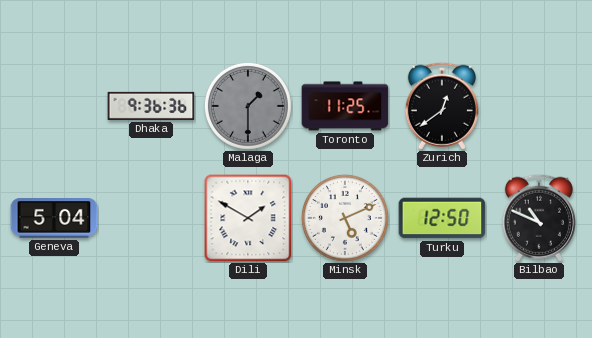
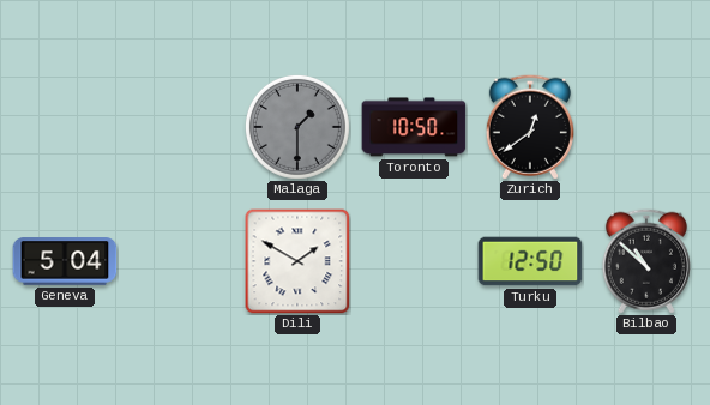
Dhaka: 9:36 -> none (151, 106)
Toronto: 11:25 -> 10:50 (414, 127)
Minsk: 5:11 -> none (345, 218)
Bilbao: 10:49 -> 10:52 (646, 261)
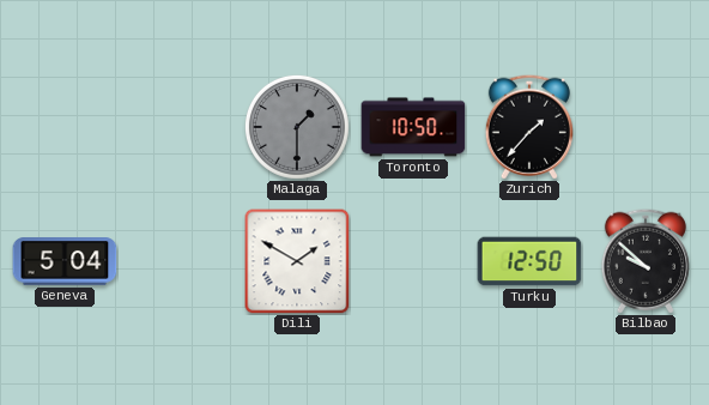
Zurich: 12:39 -> 1:37 (529, 127)
Bilbao: 10:52 -> 9:52 (646, 261)
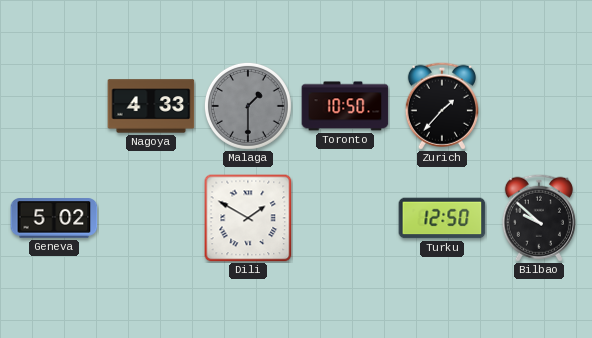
Nagoya: none -> 4:33 (151, 106)
Geneva: 5:04 -> 5:02 (54, 218)
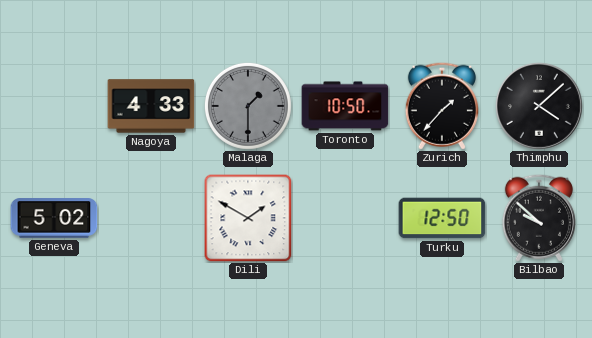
Thimphu: none -> 4:08 (540, 107)
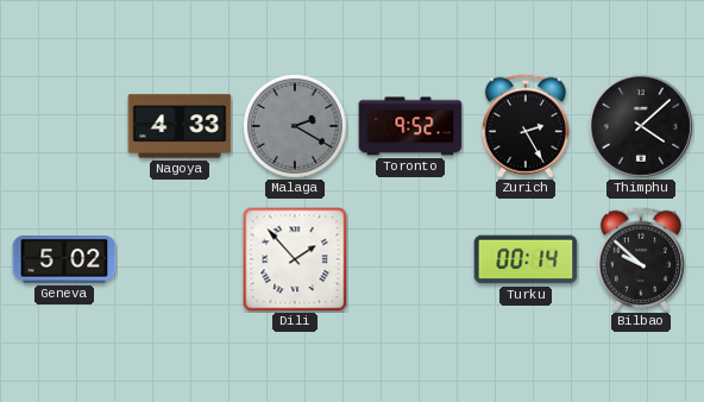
Malaga: 1:30 -> 2:20 (295, 126)
Toronto: 10:50 -> 9:52 (410, 126)
Zurich: 1:37 -> 2:25 (526, 126)
Dili: 1:50 -> 1:53 (295, 259)
Turku: 12:50 -> 00:14 (526, 259)
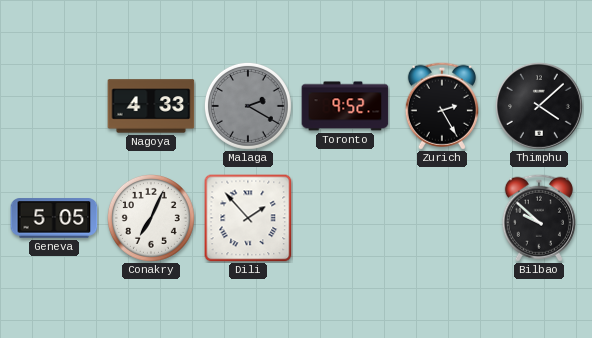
Geneva: 5:02 -> 5:05 (54, 218)
Conakry: none -> 7:04 (151, 218)
Turku: 00:14 -> none (526, 259)
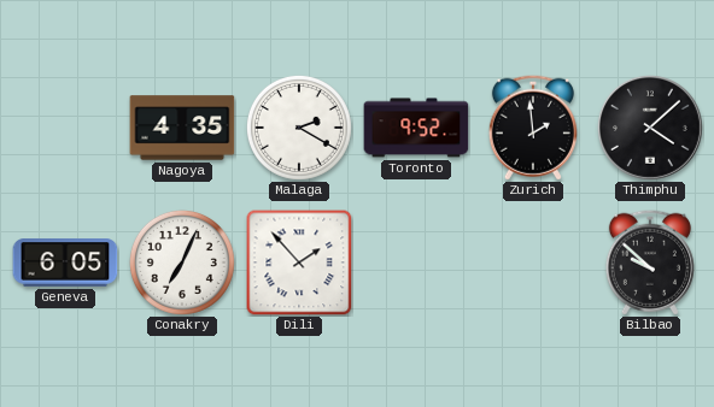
Nagoya: 4:33 -> 4:35 (182, 128)
Malaga dial: grey -> white (299, 128)
Zurich: 2:25 -> 1:59 (533, 128)
Geneva: 5:05 -> 6:05 (65, 263)
